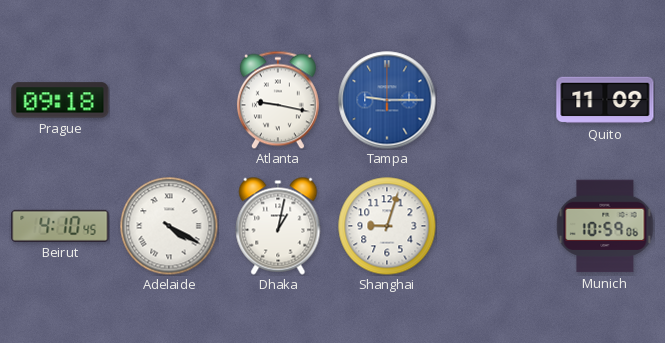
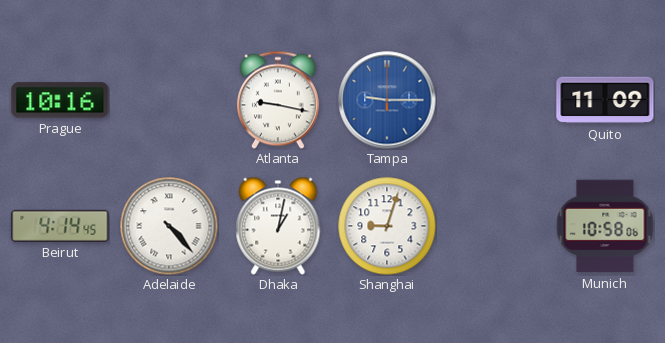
Prague: 09:18 -> 10:16 (60, 100)
Beirut: 4:10 -> 4:14 (60, 226)
Adelaide: 4:20 -> 4:23 (169, 226)
Munich: 10:59 -> 10:58 (605, 226)
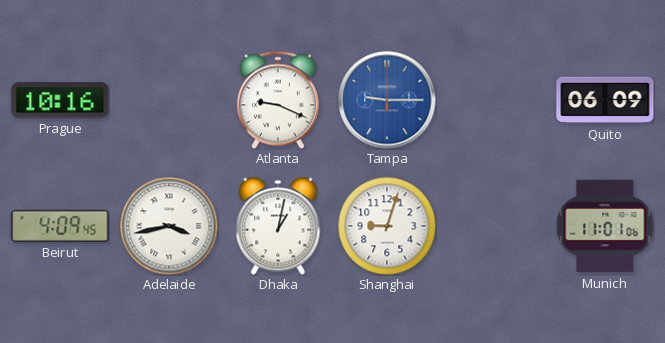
Atlanta: 9:17 -> 9:19 (278, 100)
Quito: 11:09 -> 06:09 (605, 100)
Beirut: 4:14 -> 4:09 (60, 226)
Adelaide: 4:23 -> 3:43 (169, 226)
Munich: 10:58 -> 11:01 (605, 226)
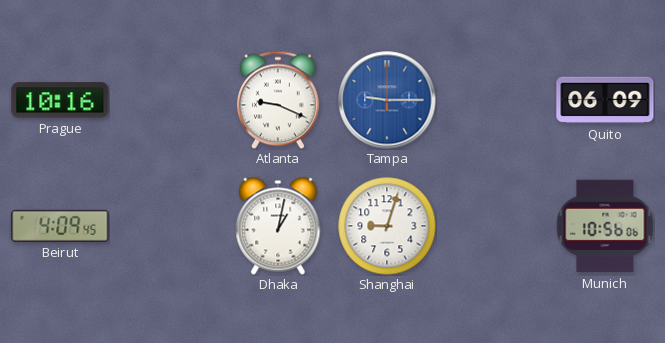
Adelaide: 3:43 -> none (169, 226)
Munich: 11:01 -> 10:56 (605, 226)
